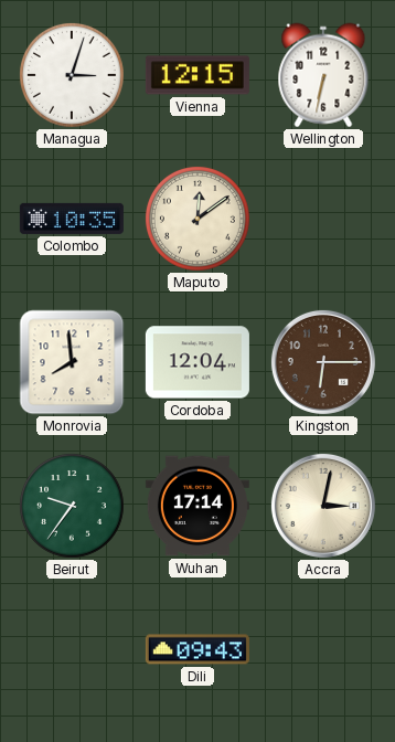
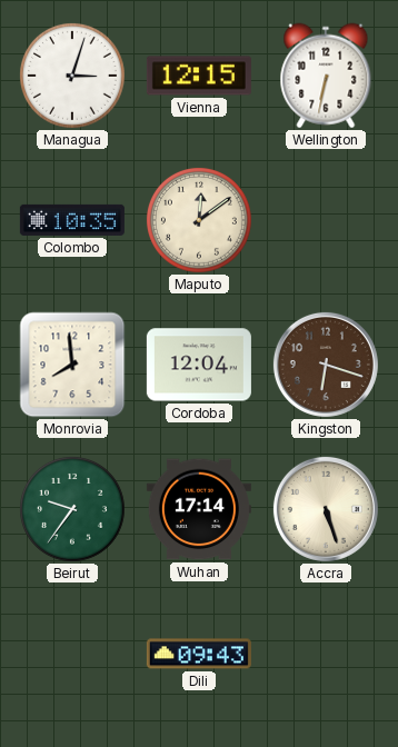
Kingston: 6:15 -> 6:18 (326, 365)
Accra: 3:02 -> 5:27 (326, 509)
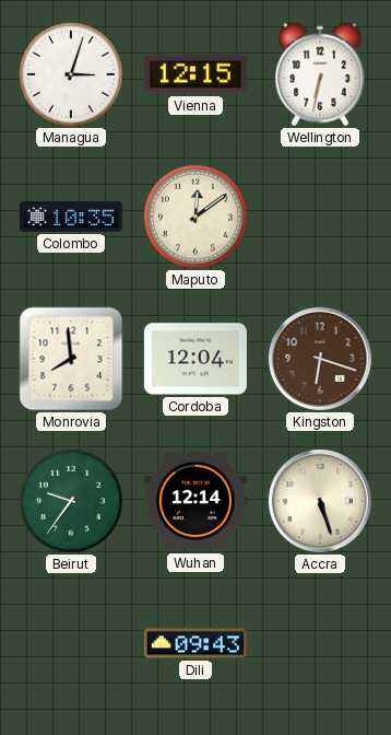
Wuhan: 17:14 -> 12:14 (195, 501)
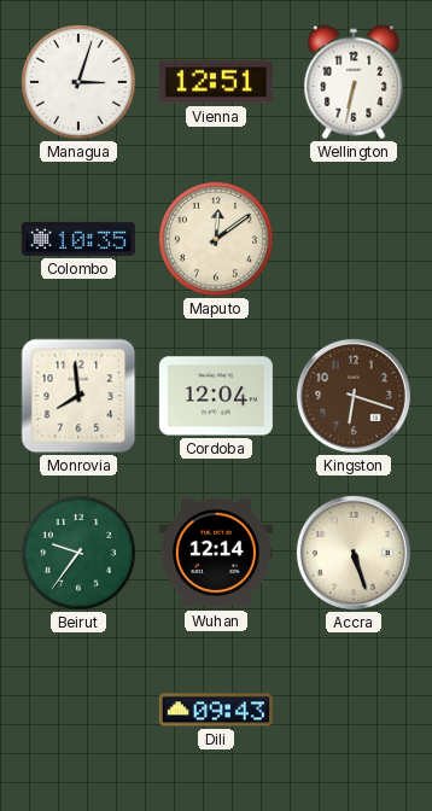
Vienna: 12:15 -> 12:51 (216, 82)
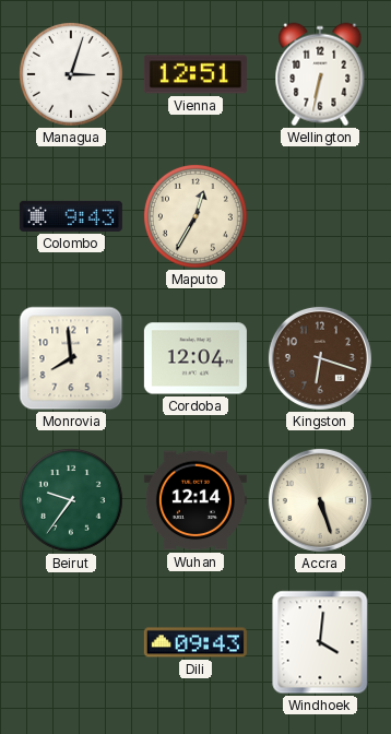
Colombo: 10:35 -> 9:43 (71, 216)
Maputo: 12:09 -> 12:35 (195, 216)
Windhoek: none -> 4:01 (320, 642)
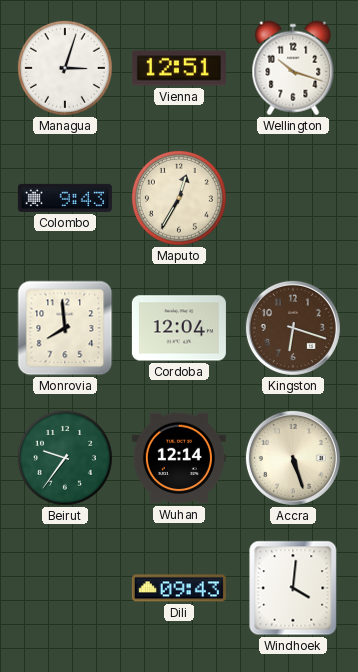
Wellington: 6:32 -> 10:18 (293, 68)
